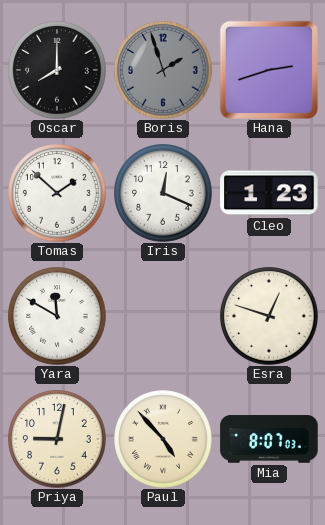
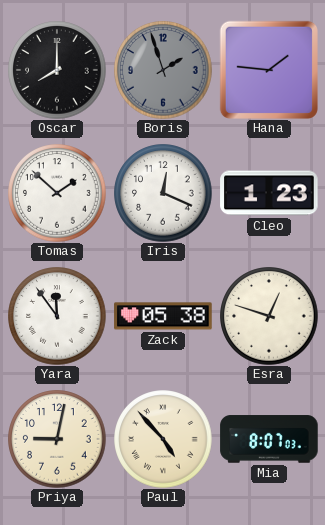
Hana: 2:42 -> 1:46 (269, 70)
Yara: 11:50 -> 11:54 (57, 316)
Zack: none -> 05:38 (163, 316)
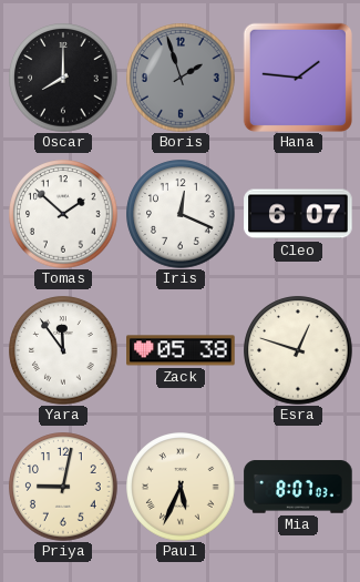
Cleo: 1:23 -> 6:07 (298, 214)
Paul: 4:53 -> 5:34 (181, 487)
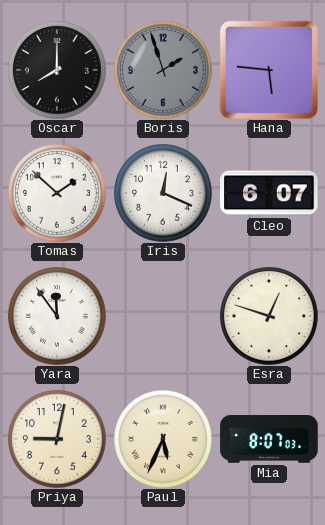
Hana: 1:46 -> 5:46 (269, 70)
Zack: 05:38 -> none (181, 350)
